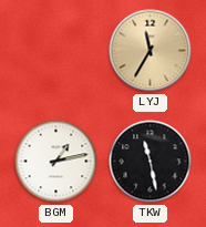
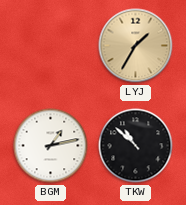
LYJ: 11:35 -> 1:35 (136, 46)
TKW: 11:28 -> 10:52 (136, 146)
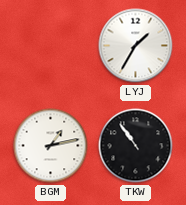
LYJ dial: champagne -> white (136, 46)
TKW: 10:52 -> 10:54 (136, 146)
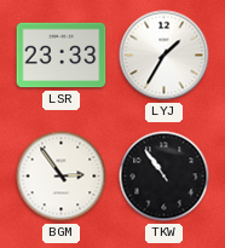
LSR: none -> 23:33 (62, 56)
BGM: 1:13 -> 2:54 (62, 177)
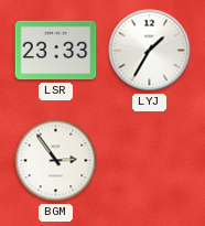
TKW: 10:54 -> none (165, 177)
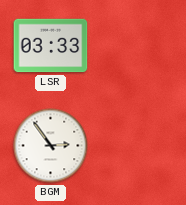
LSR: 23:33 -> 03:33 (51, 46)
LYJ: 1:35 -> none (150, 51)
